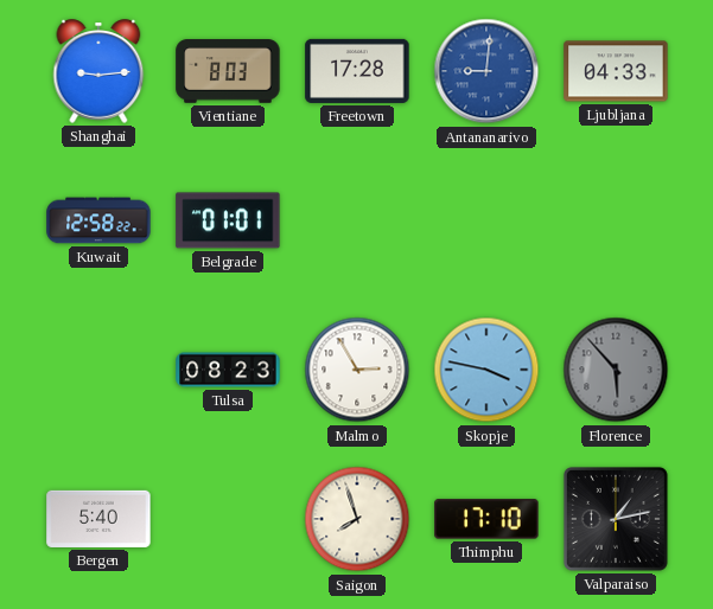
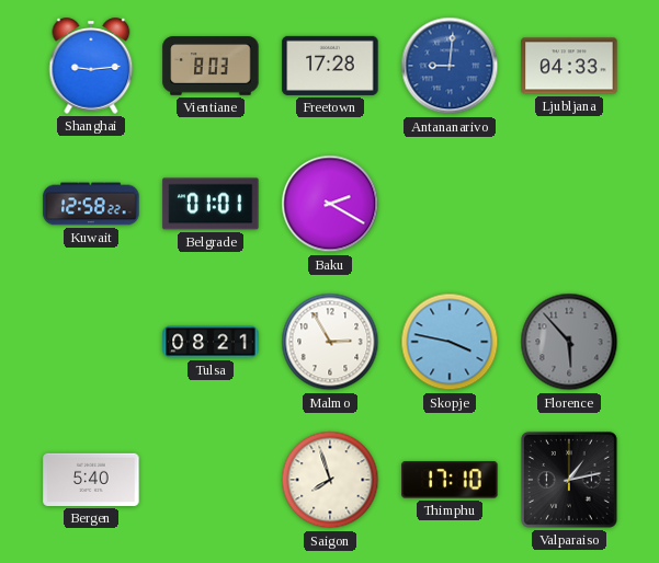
Baku: none -> 2:20 (330, 204)
Tulsa: 08:23 -> 08:21 (211, 342)
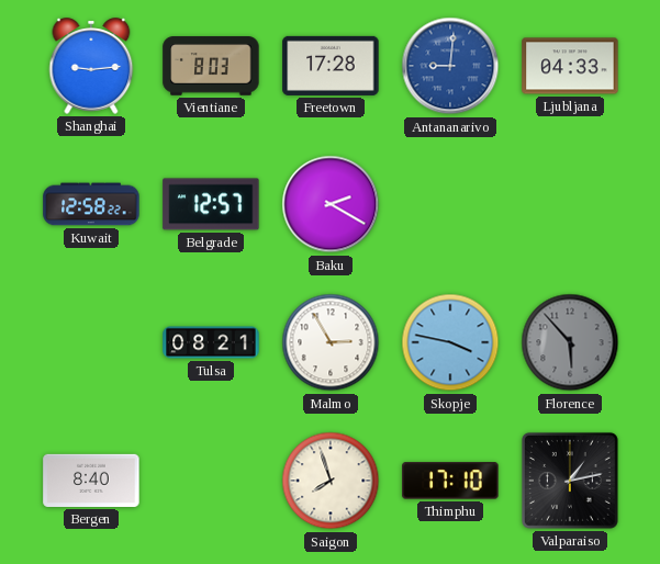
Belgrade: 01:01 -> 12:57 (211, 204)
Bergen: 5:40 -> 8:40 (91, 481)
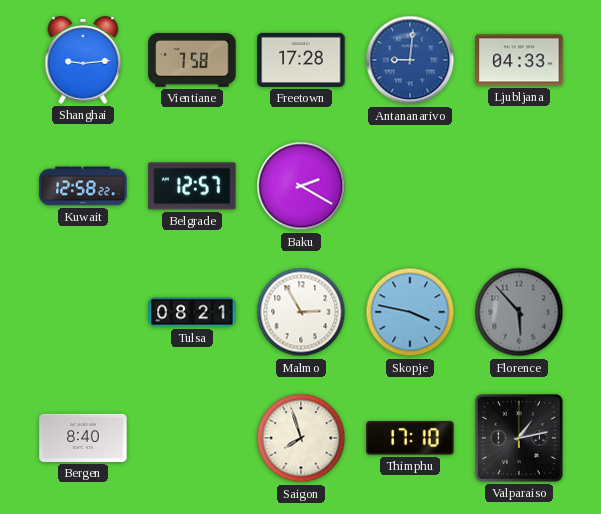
Vientiane: 8:03 -> 7:58 (192, 60)
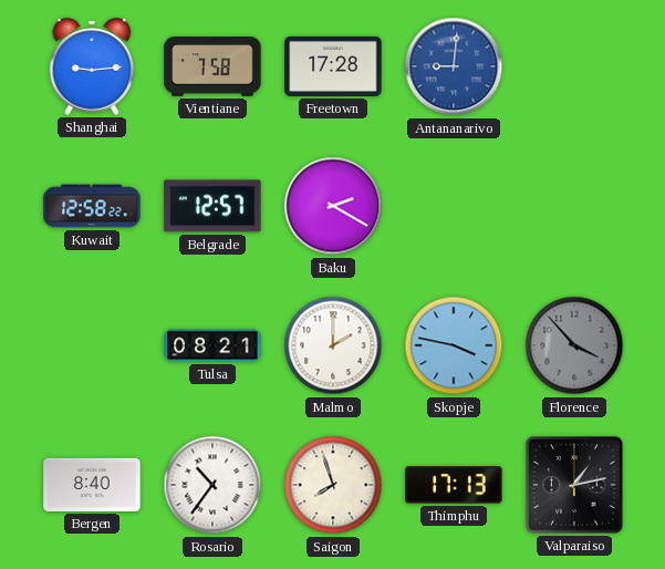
Ljubljana: 04:33 -> none (519, 60)
Malmo: 2:55 -> 2:00 (333, 345)
Florence: 5:53 -> 3:53 (574, 345)
Rosario: none -> 10:36 (212, 485)
Thimphu: 17:10 -> 17:13 (454, 485)
